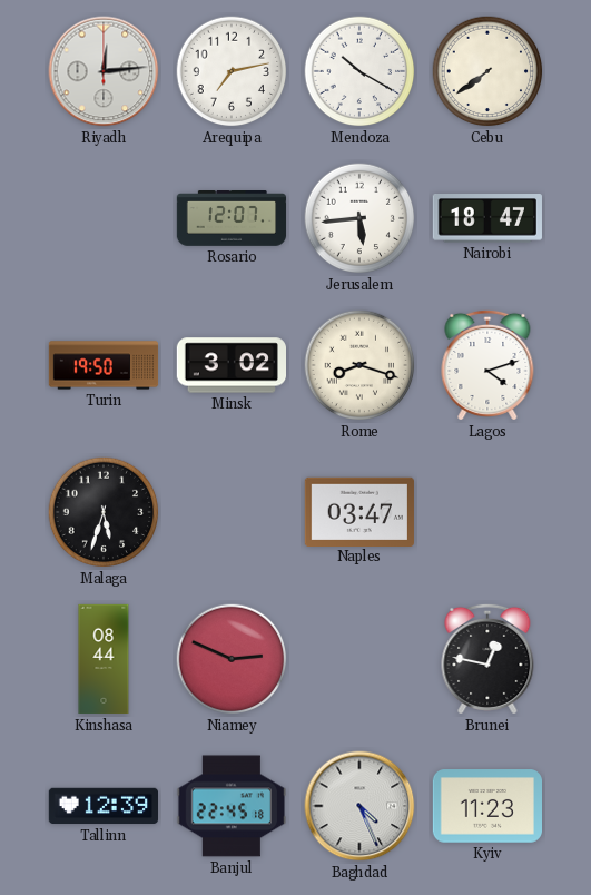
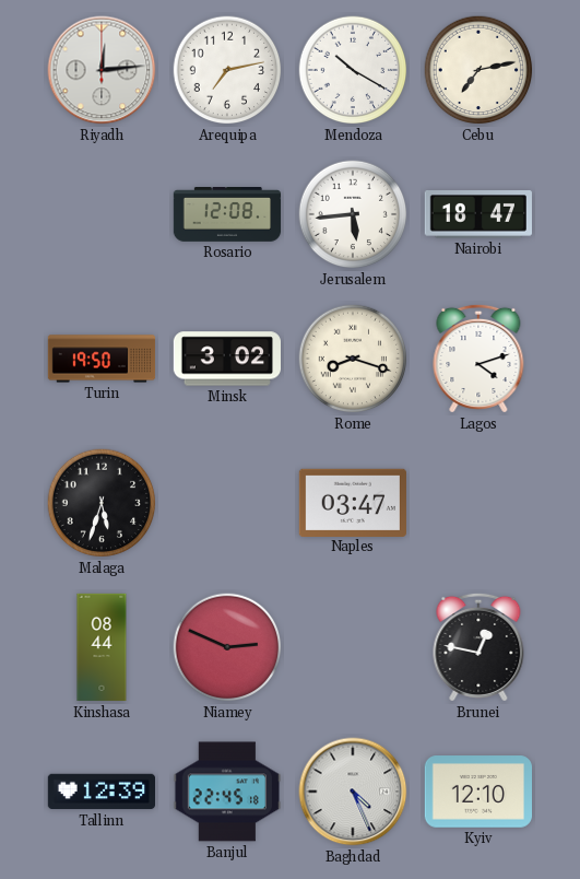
Cebu: 7:39 -> 7:13 (478, 70)
Rosario: 12:07 -> 12:08 (227, 215)
Kyiv: 11:23 -> 12:10 (477, 792)
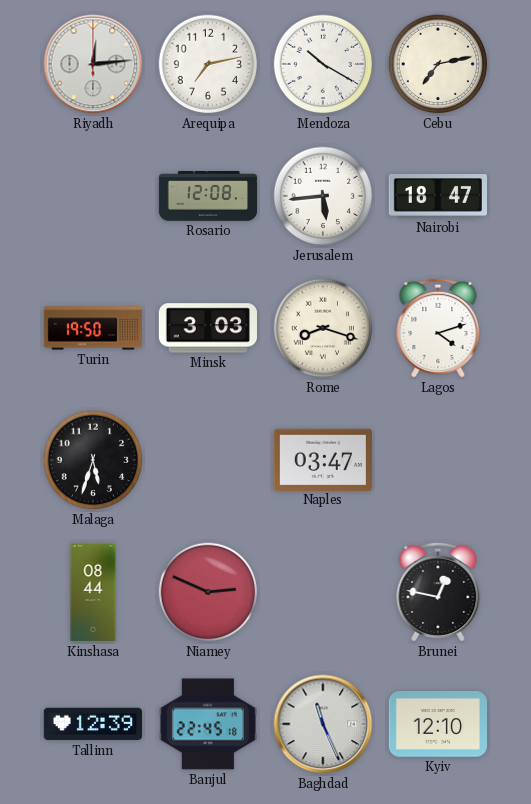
Minsk: 3:02 -> 3:03 (207, 328)
Baghdad: 4:26 -> 11:26 (323, 724)
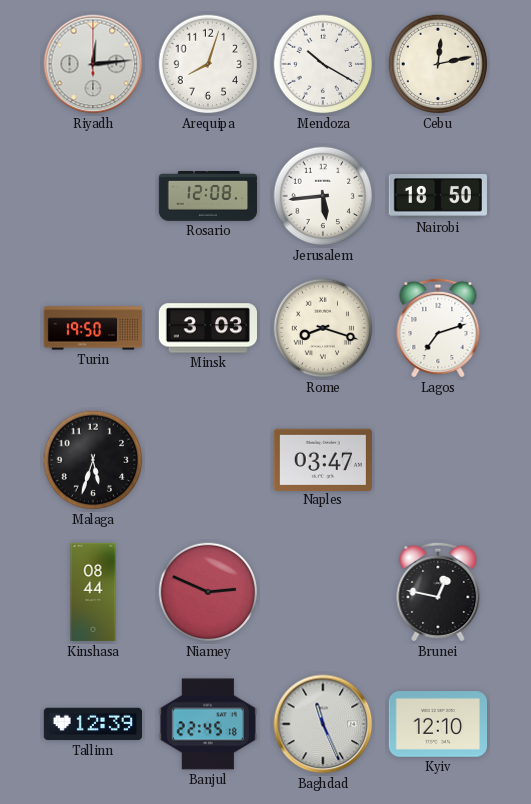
Arequipa: 7:13 -> 8:03 (208, 64)
Cebu: 7:13 -> 12:13 (438, 64)
Nairobi: 18:47 -> 18:50 (438, 197)
Lagos: 4:12 -> 7:12 (438, 328)
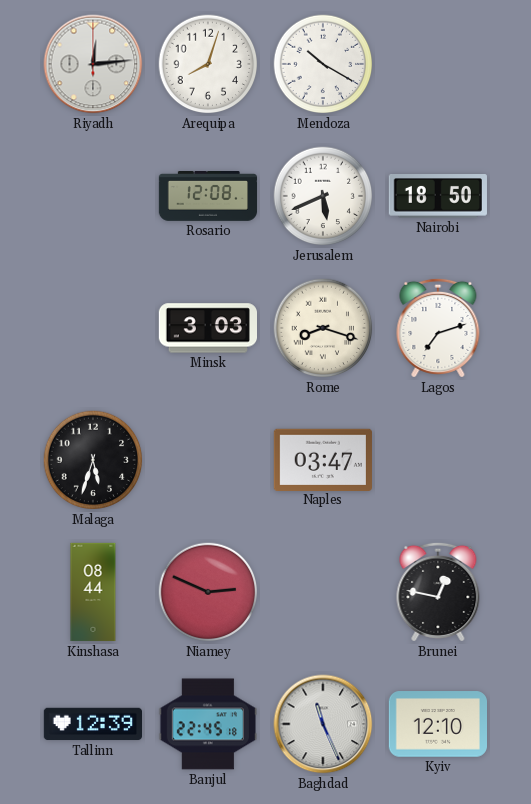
Cebu: 12:13 -> none (438, 64)
Jerusalem: 5:44 -> 5:41 (323, 196)
Turin: 19:50 -> none (93, 328)
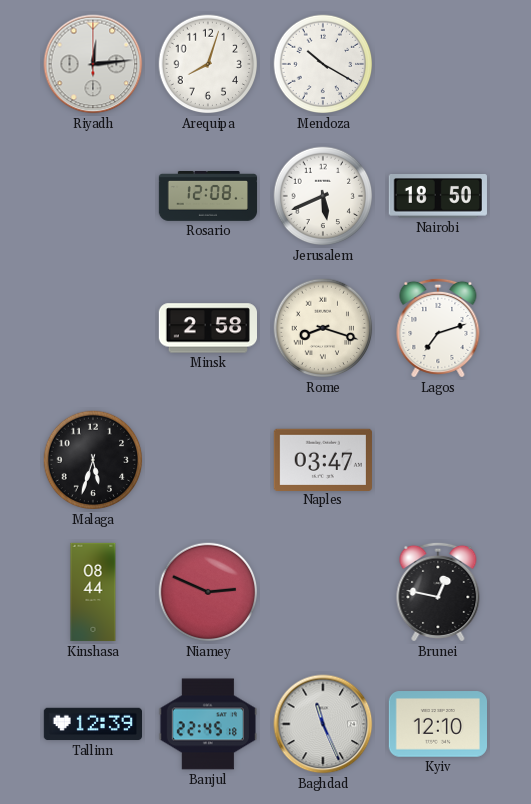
Minsk: 3:03 -> 2:58 (207, 328)
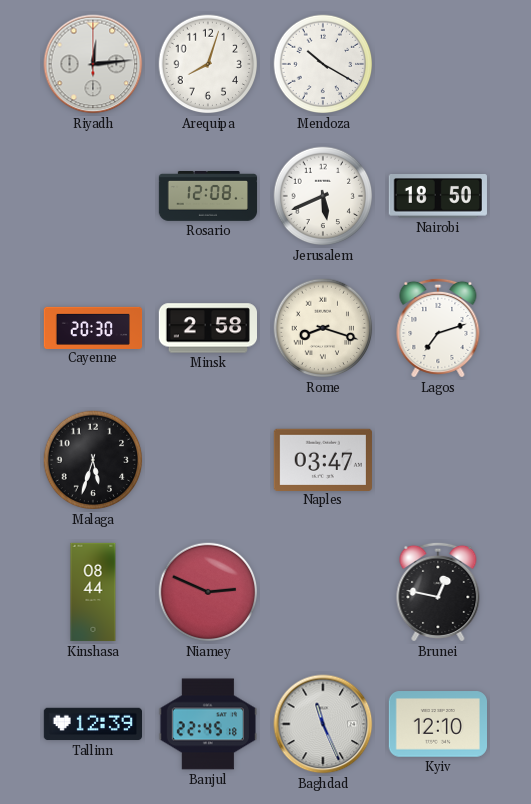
Cayenne: none -> 20:30 (93, 327)
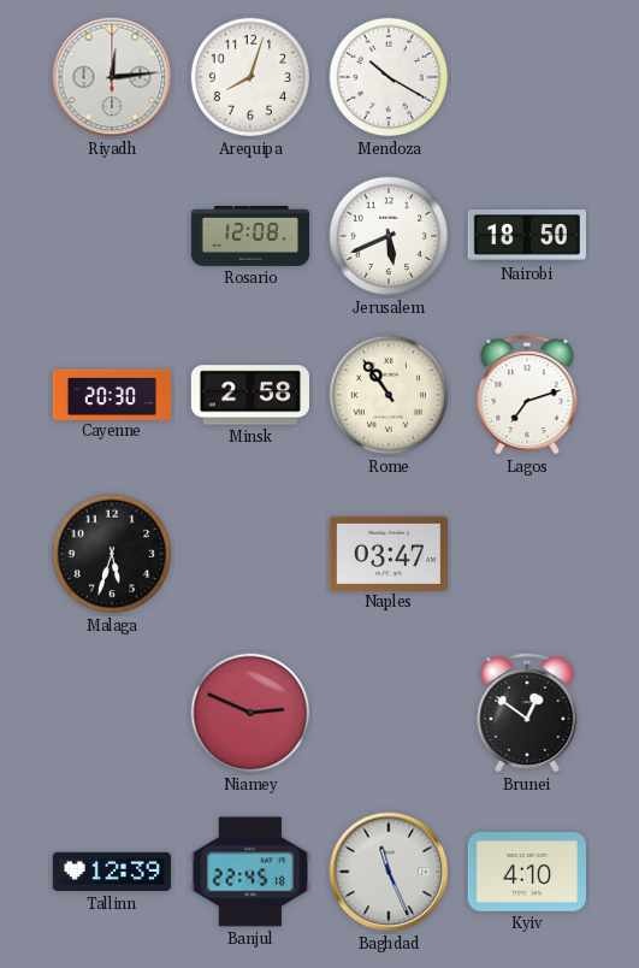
Rome: 8:18 -> 10:54 (389, 395)
Kinshasa: 08:44 -> none (93, 592)
Brunei: 12:47 -> 12:51 (527, 713)
Kyiv: 12:10 -> 4:10 (526, 872)
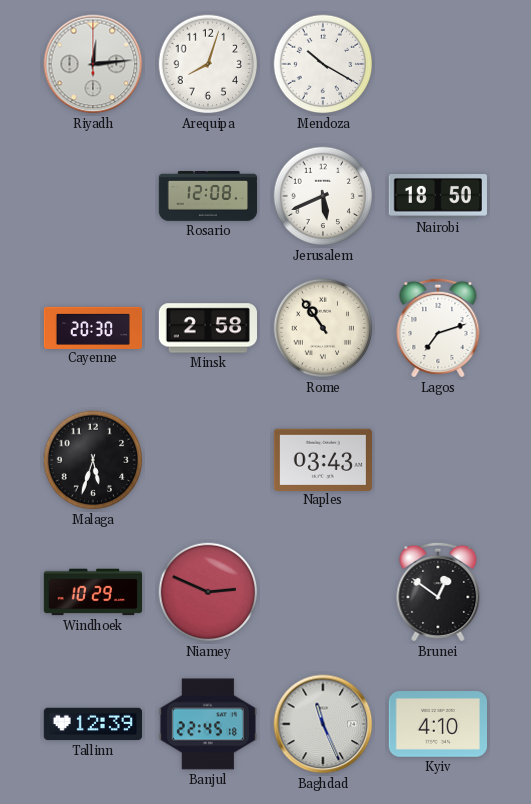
Naples: 03:47 -> 03:43 (322, 459)
Windhoek: none -> 10:29 (93, 592)
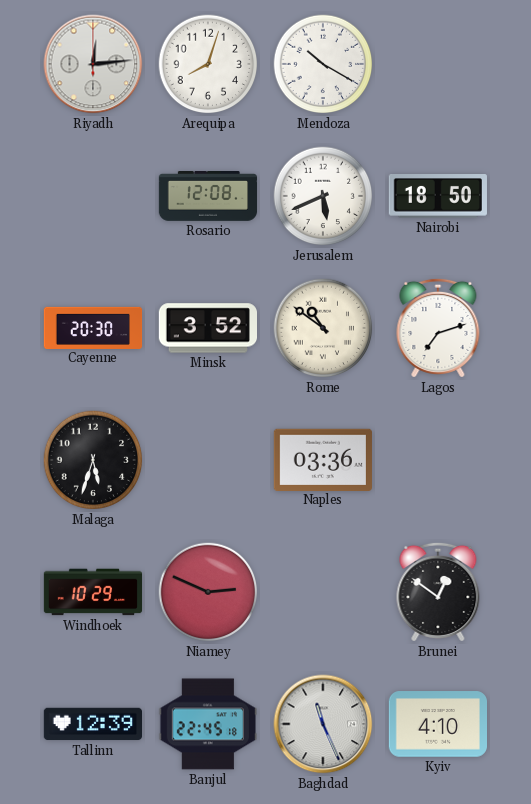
Minsk: 2:58 -> 3:52 (207, 328)
Rome: 10:54 -> 10:51 (323, 328)
Naples: 03:43 -> 03:36 (322, 459)
